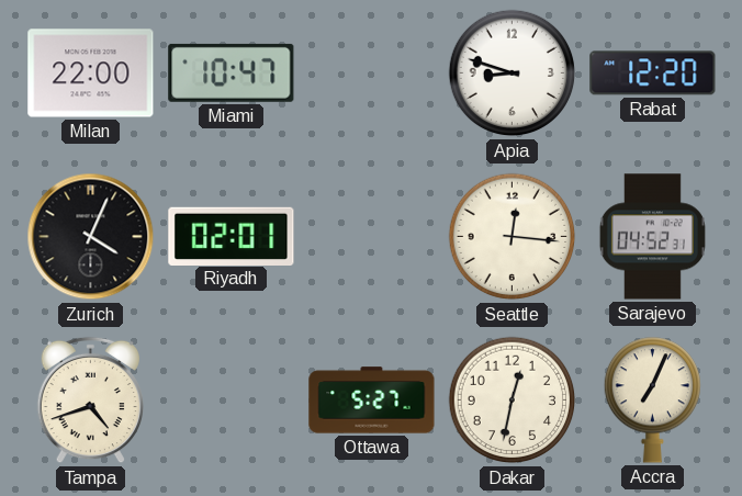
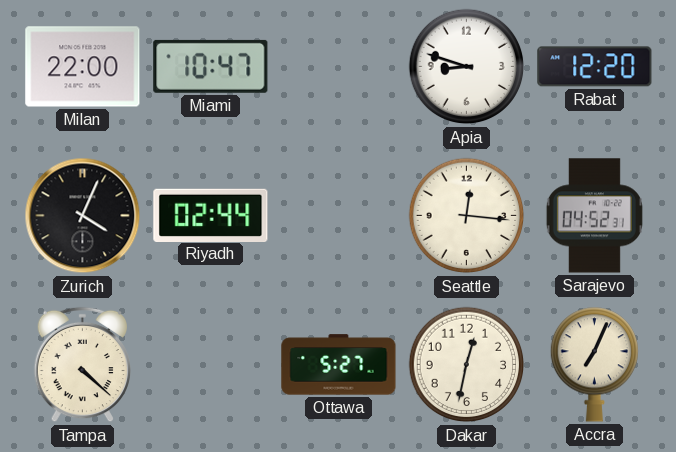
Riyadh: 02:01 -> 02:44 (211, 215)
Tampa: 4:42 -> 4:22 (82, 365)
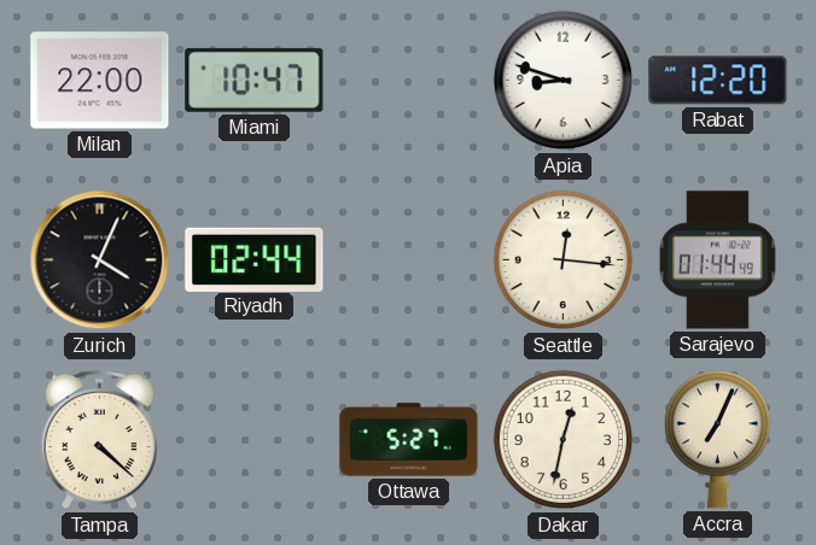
Sarajevo: 04:52 -> 01:44 (717, 260)
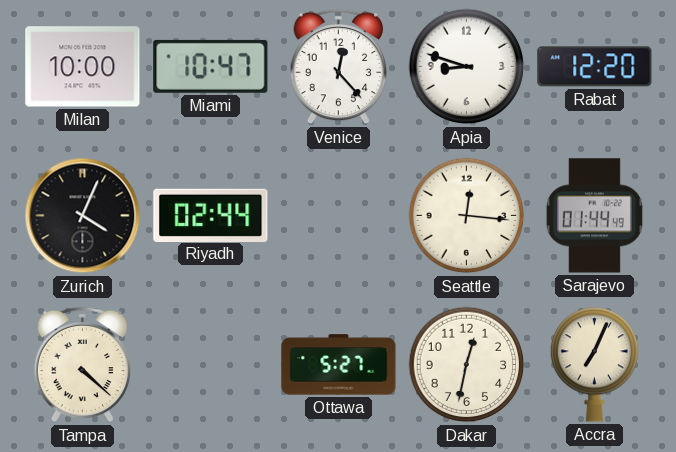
Milan: 22:00 -> 10:00 (83, 67)
Venice: none -> 12:23 (338, 67)
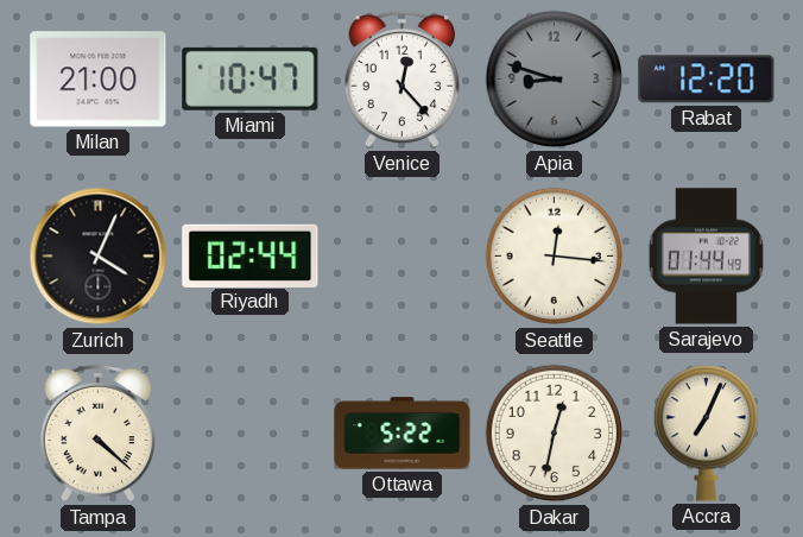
Milan: 10:00 -> 21:00 (99, 80)
Apia dial: white -> grey (555, 80)
Ottawa: 5:27 -> 5:22 (403, 434)
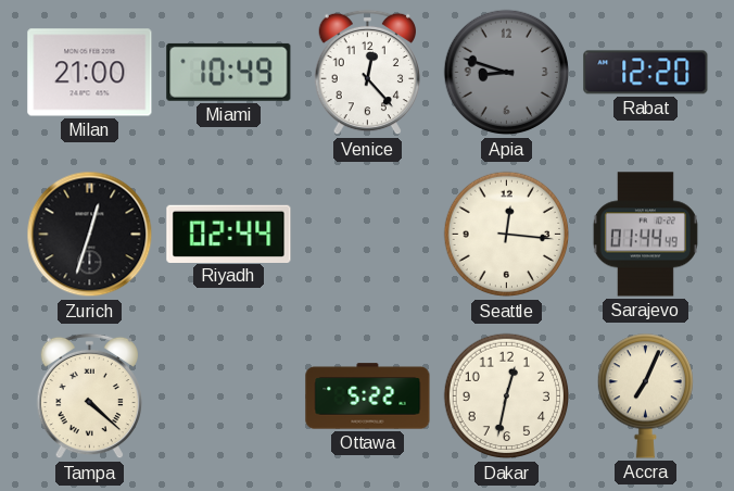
Miami: 10:47 -> 10:49 (229, 72)
Zurich: 4:04 -> 12:33 (90, 235)
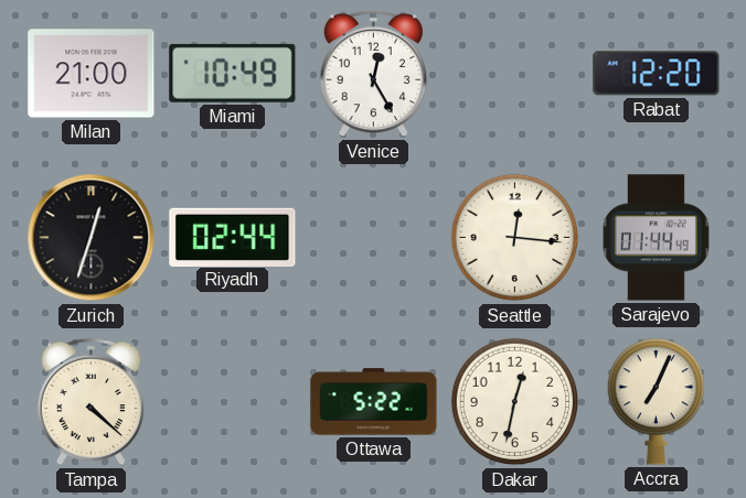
Venice: 12:23 -> 12:25 (373, 74)
Apia: 8:48 -> none (507, 73)
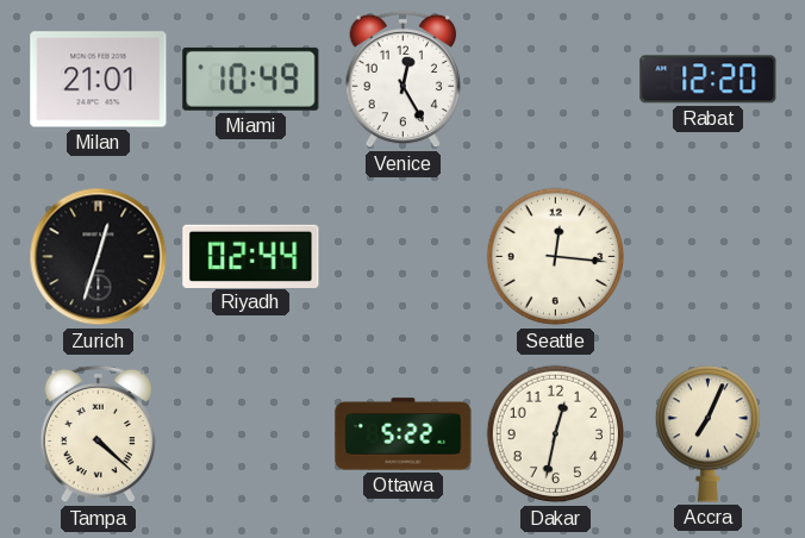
Milan: 21:00 -> 21:01 (99, 80)
Sarajevo: 01:44 -> none (656, 238)
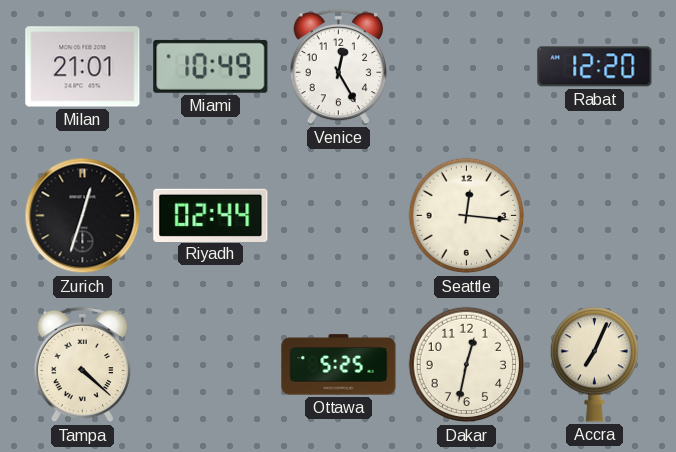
Ottawa: 5:22 -> 5:25 (339, 365)
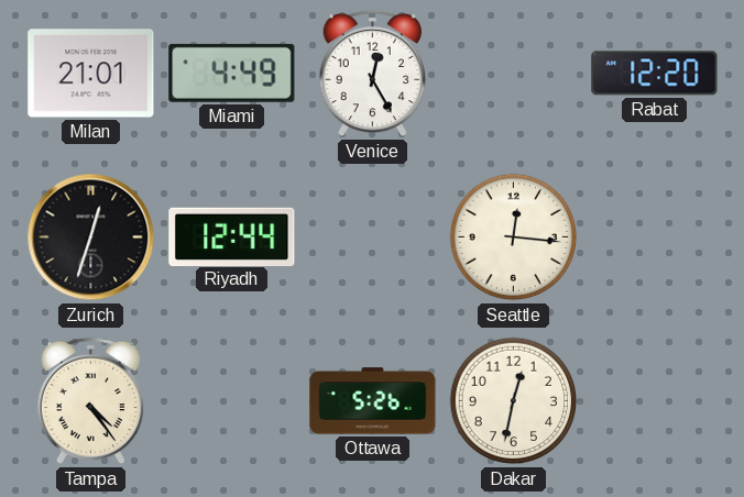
Miami: 10:49 -> 4:49 (232, 73)
Riyadh: 02:44 -> 12:44 (232, 236)
Tampa: 4:22 -> 4:24 (90, 401)
Ottawa: 5:25 -> 5:26 (373, 401)
Accra: 7:04 -> none (594, 365)
